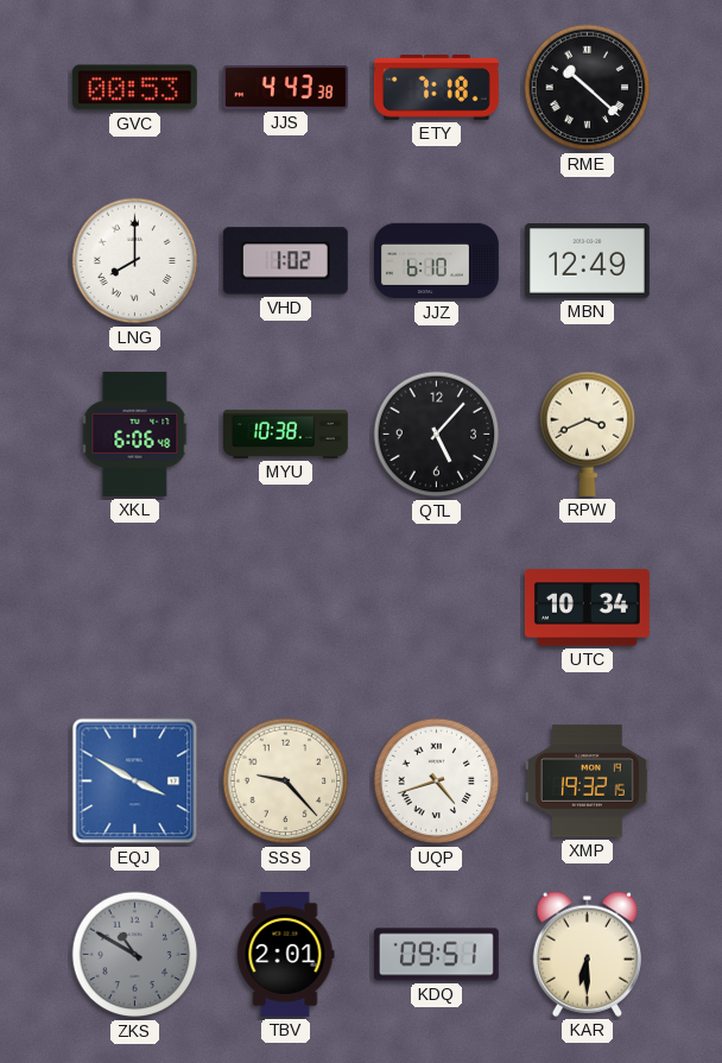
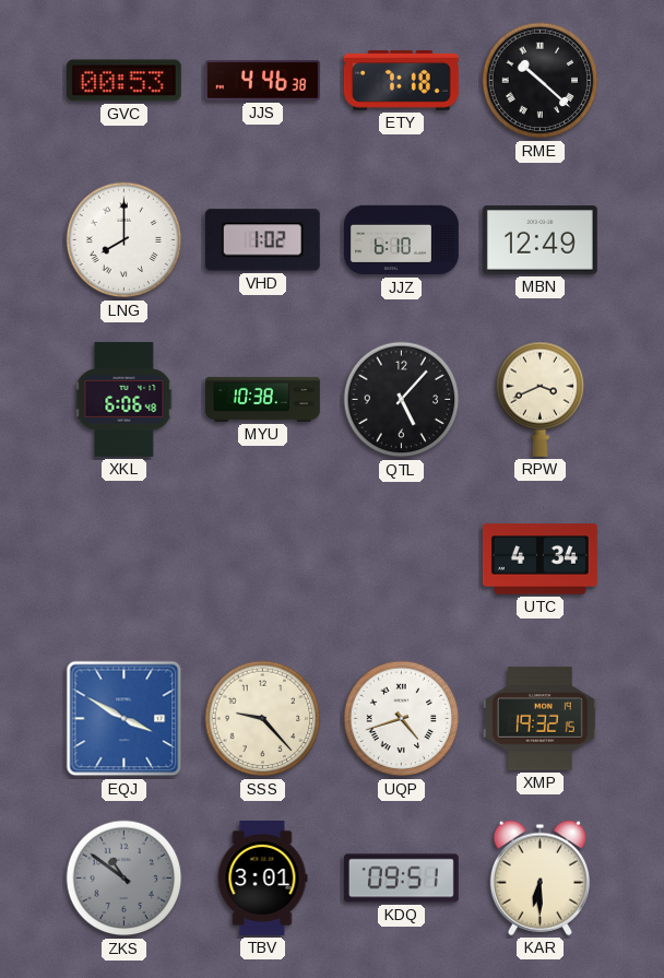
JJS: 4:43 -> 4:46 (262, 81)
UTC: 10:34 -> 4:34 (539, 559)
ZKS: 10:50 -> 10:51 (124, 879)
TBV: 2:01 -> 3:01 (262, 877)
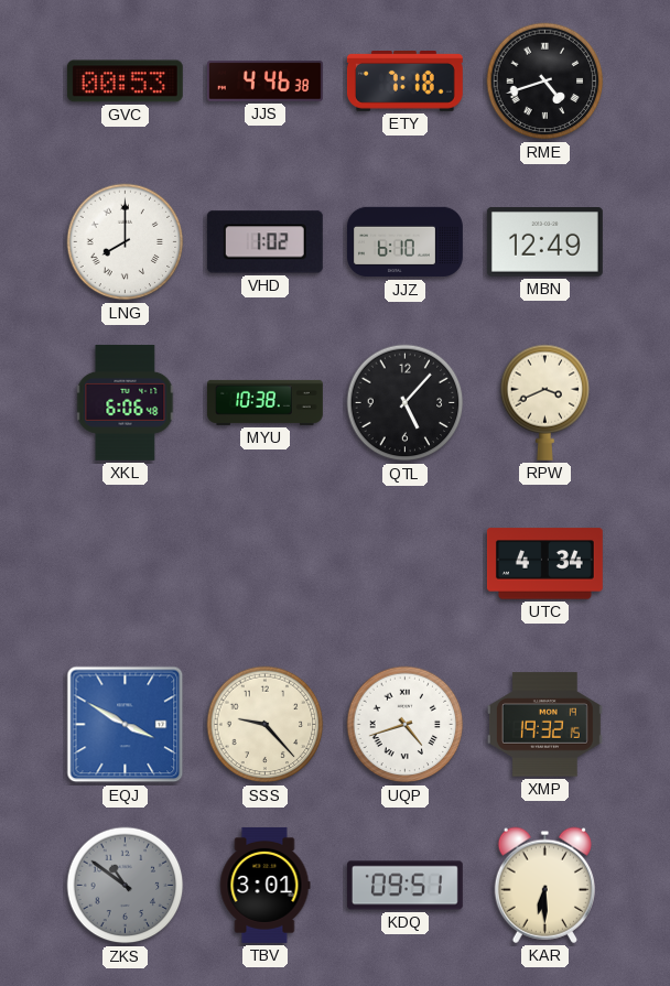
RME: 10:22 -> 4:42 (545, 82)
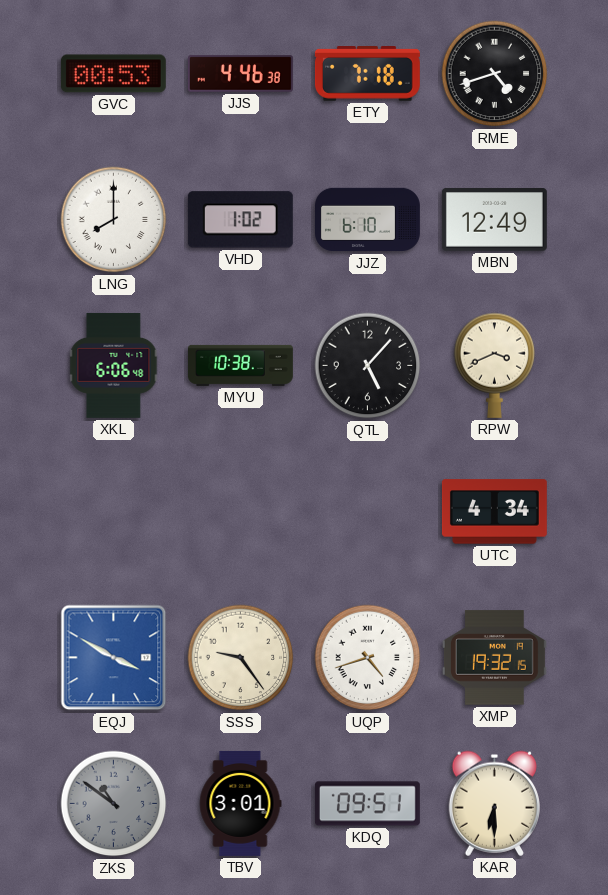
SSS: 9:23 -> 9:24 (241, 658)
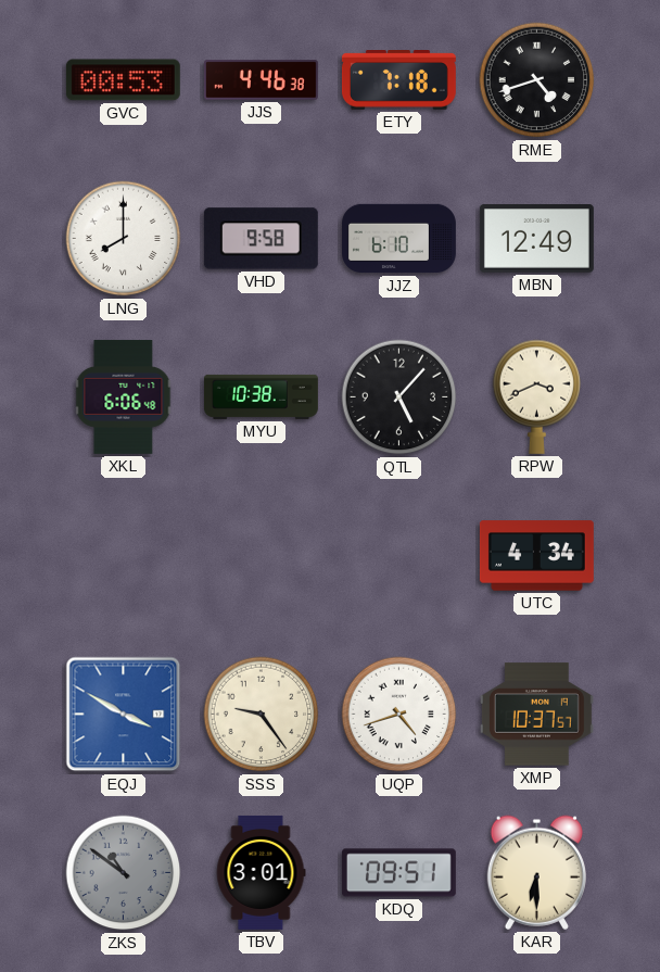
VHD: 1:02 -> 9:58 (261, 239)
XMP: 19:32 -> 10:37 (536, 715)
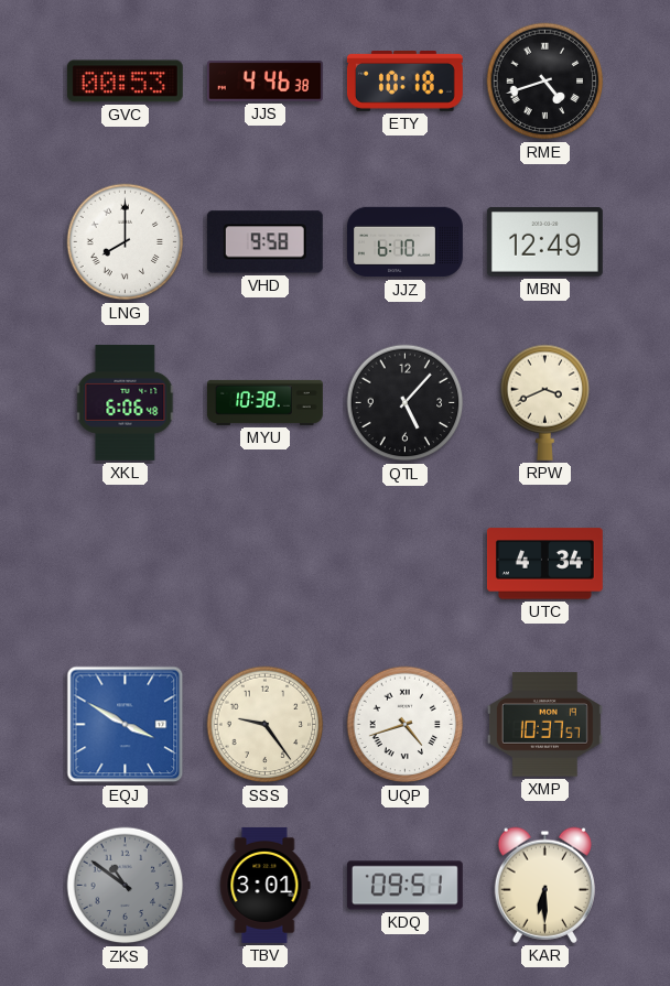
ETY: 7:18 -> 10:18 (404, 82)
